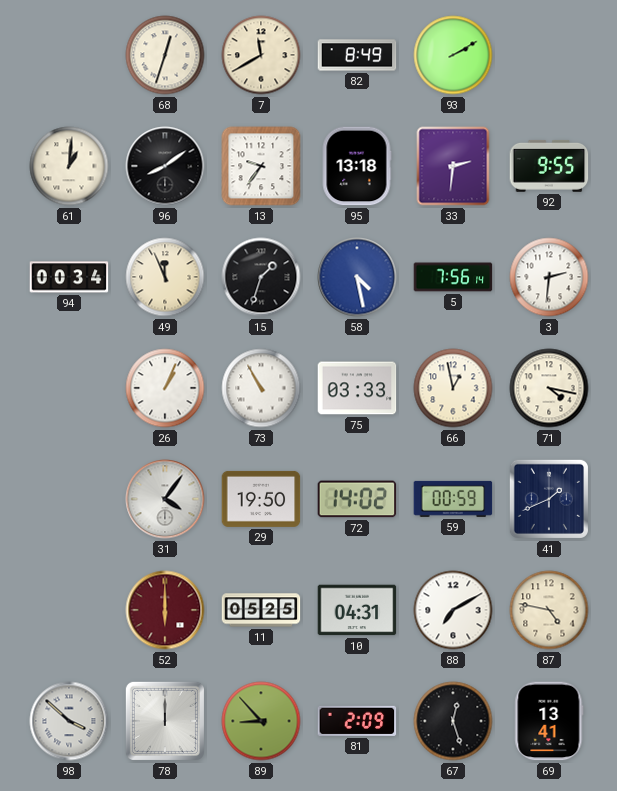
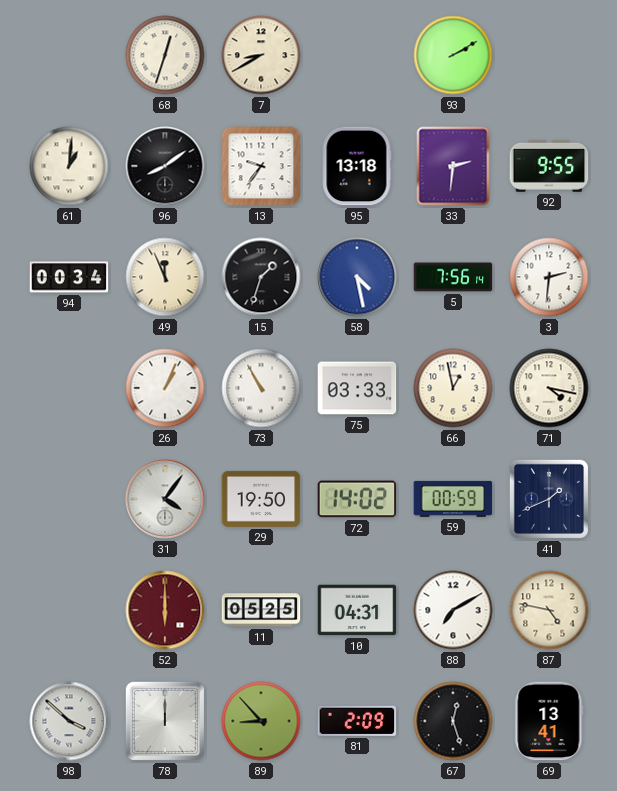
7: 11:40 -> 8:40 (261, 55)
82: 8:49 -> none (357, 55)
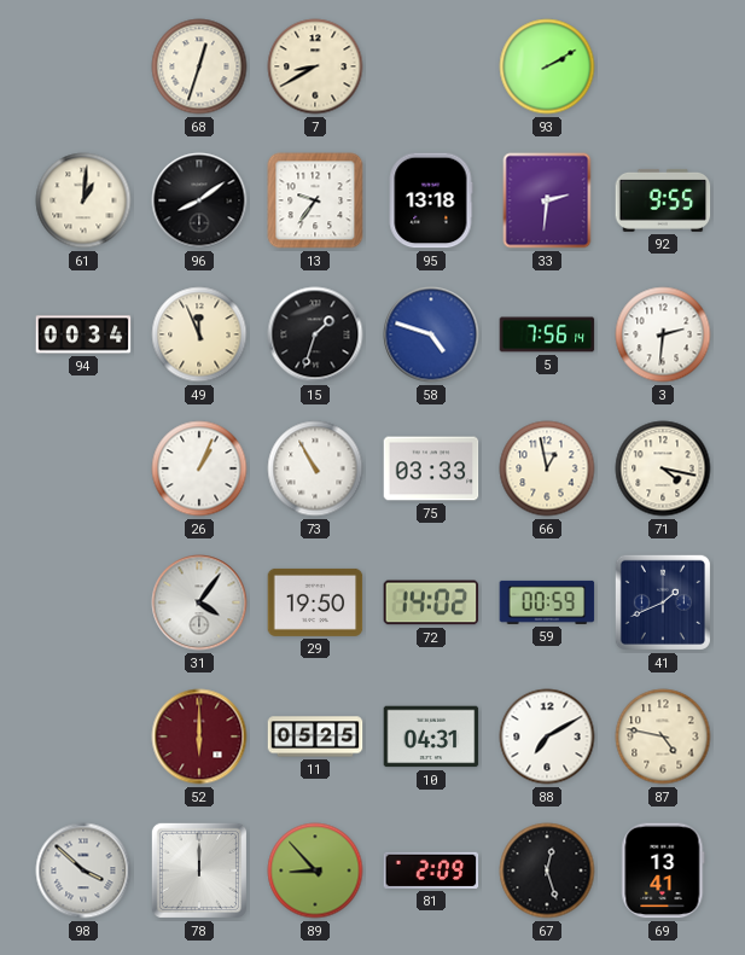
58: 4:28 -> 4:48 (431, 334)
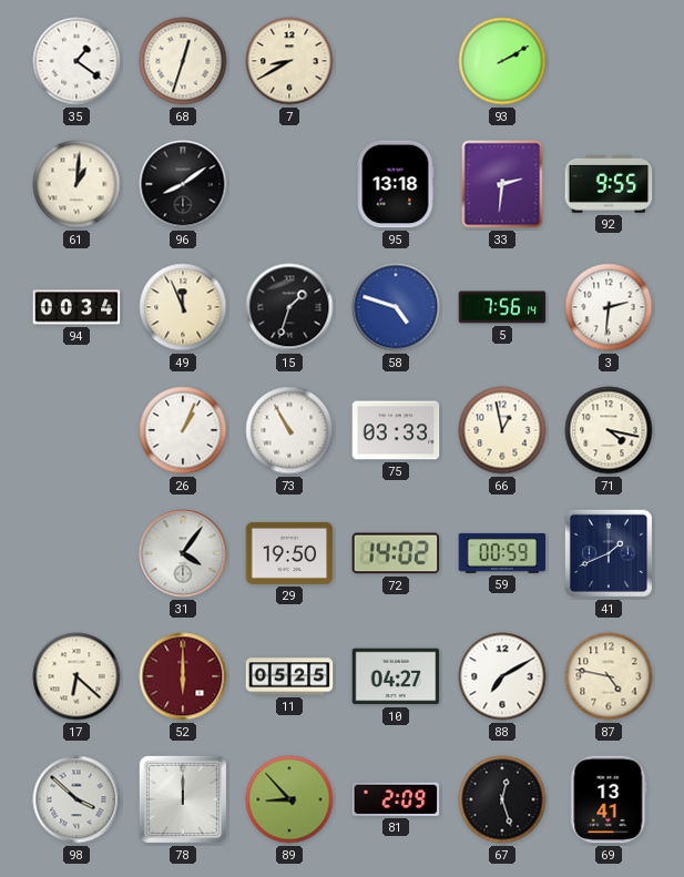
35: none -> 1:21 (76, 61)
13: 9:36 -> none (315, 200)
17: none -> 6:22 (76, 676)
10: 04:31 -> 04:27 (396, 676)
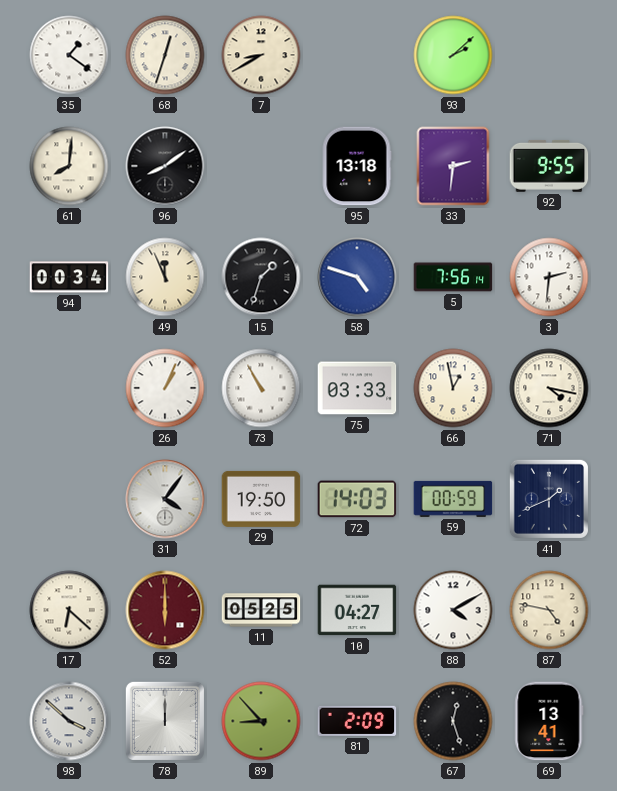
93: 2:10 -> 2:08 (453, 55)
61: 1:01 -> 8:01 (69, 166)
72: 14:02 -> 14:03 (357, 499)
88: 7:10 -> 4:10 (453, 610)
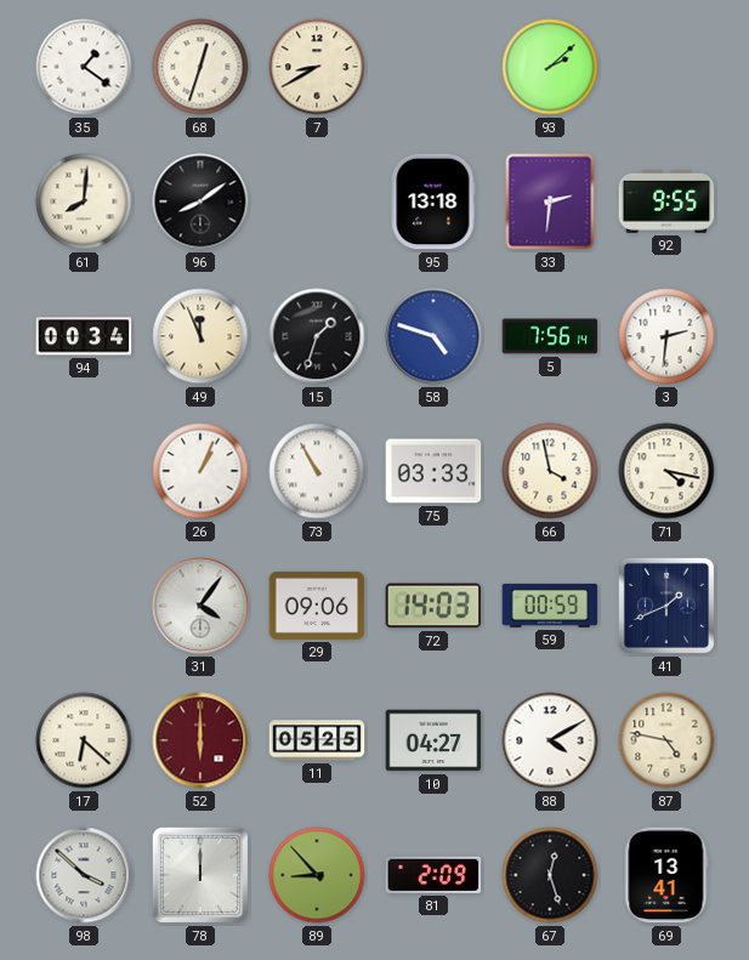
66: 12:58 -> 3:58 (550, 471)
29: 19:50 -> 09:06 (317, 606)
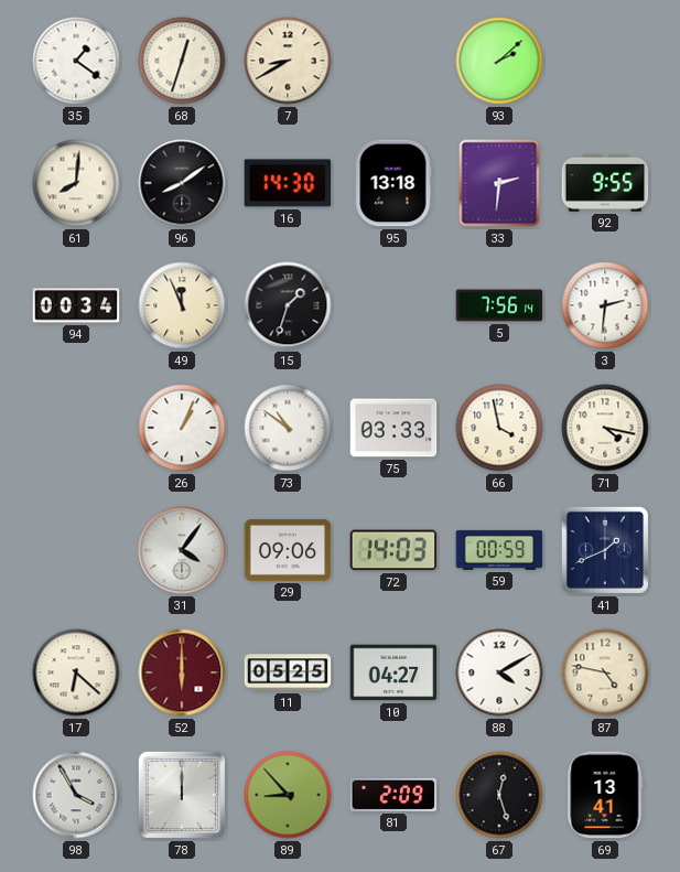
16: none -> 14:30 (288, 183)
58: 4:48 -> none (433, 336)
73: 10:55 -> 10:51 (288, 428)
98: 3:52 -> 3:55 (76, 795)
